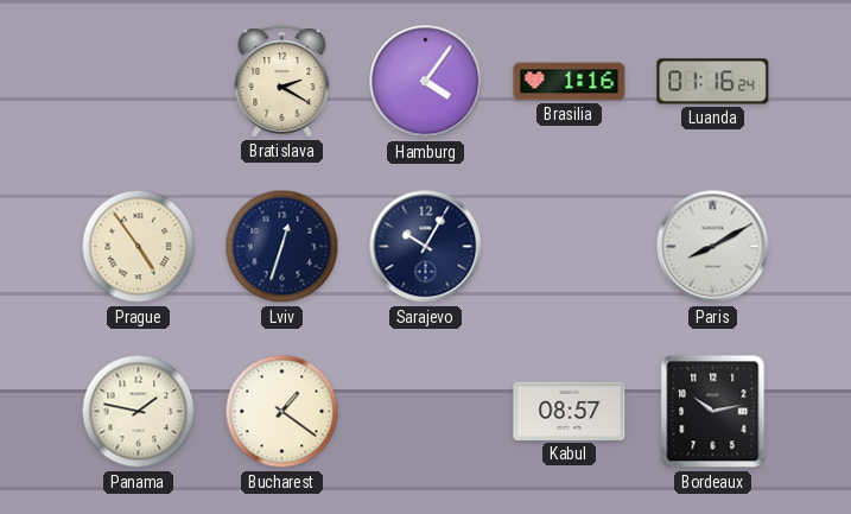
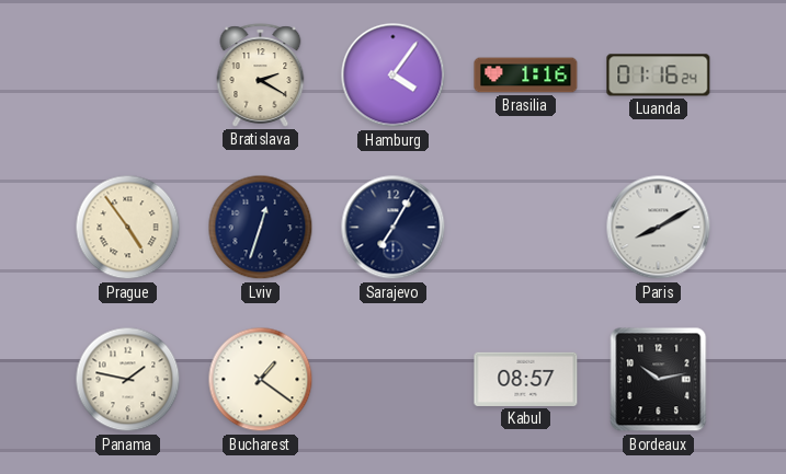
Sarajevo: 10:05 -> 7:05 (394, 228)
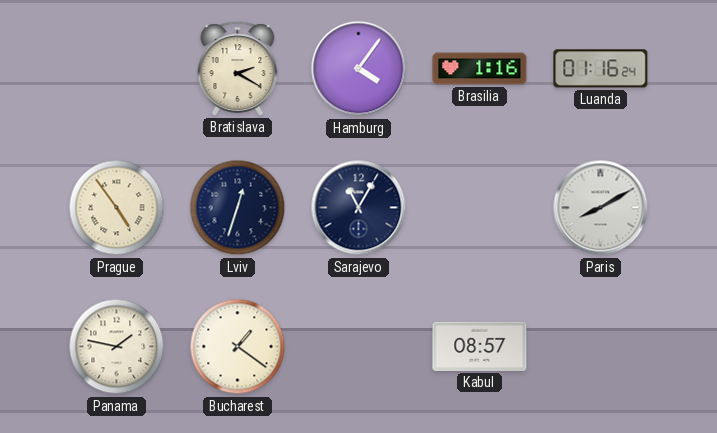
Sarajevo: 7:05 -> 11:05 (359, 208)
Bordeaux: 10:13 -> none (659, 380)
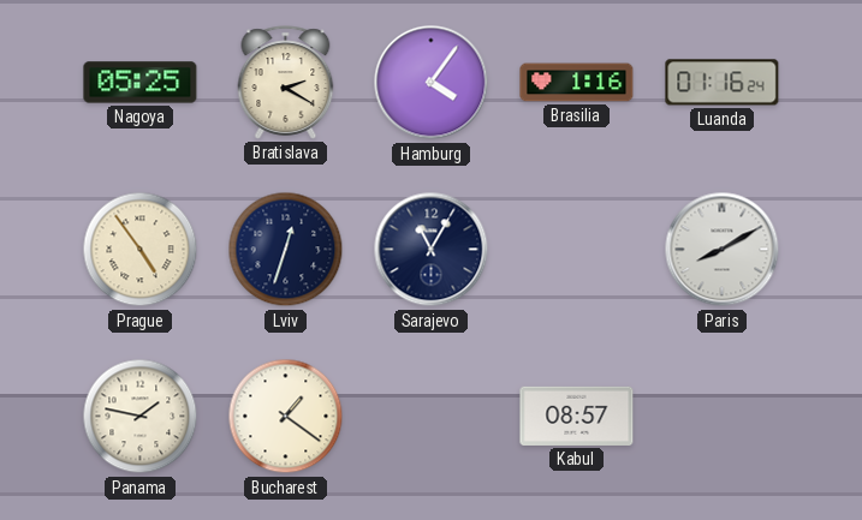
Nagoya: none -> 05:25 (141, 83)
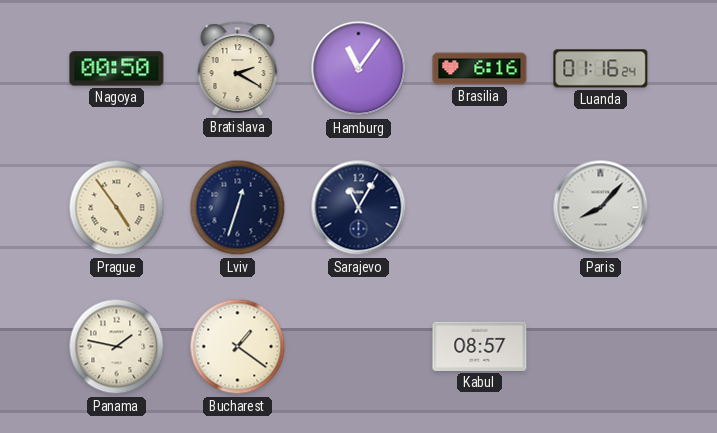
Nagoya: 05:25 -> 00:50 (117, 69)
Hamburg: 4:06 -> 11:06 (359, 69)
Brasilia: 1:16 -> 6:16 (480, 69)
Paris: 8:10 -> 8:07 (601, 208)
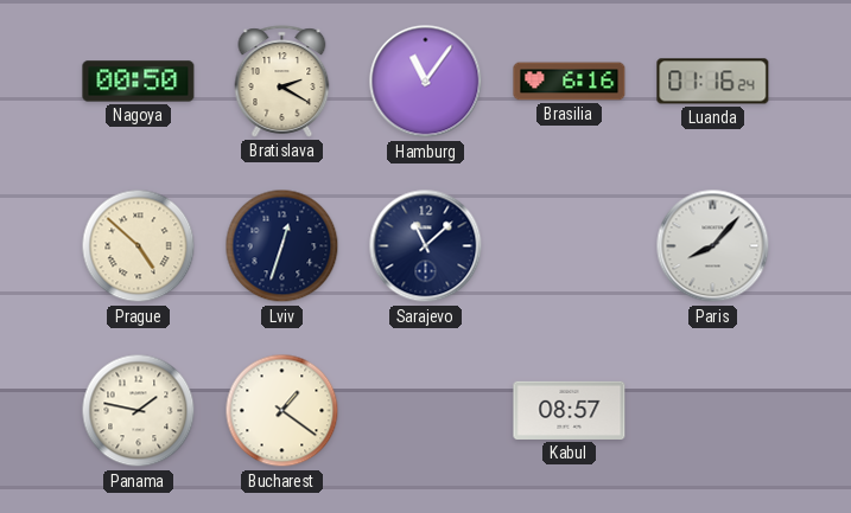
Prague: 4:54 -> 4:52 (139, 246)
Sarajevo: 11:05 -> 11:08 (426, 246)
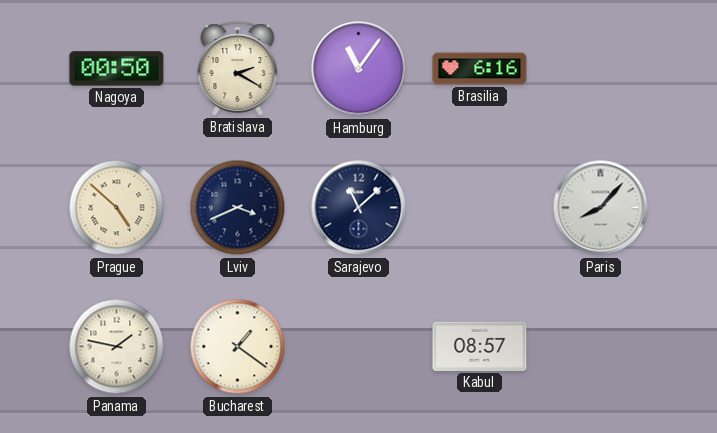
Luanda: 01:16 -> none (713, 82)
Lviv: 12:33 -> 3:41 (238, 208)
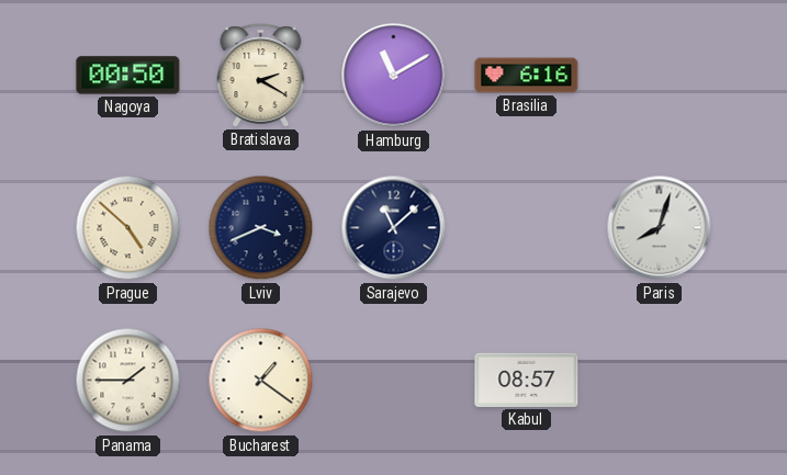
Hamburg: 11:06 -> 11:10 (394, 76)
Paris: 8:07 -> 8:03 (660, 228)
Panama: 1:47 -> 1:45 (128, 381)
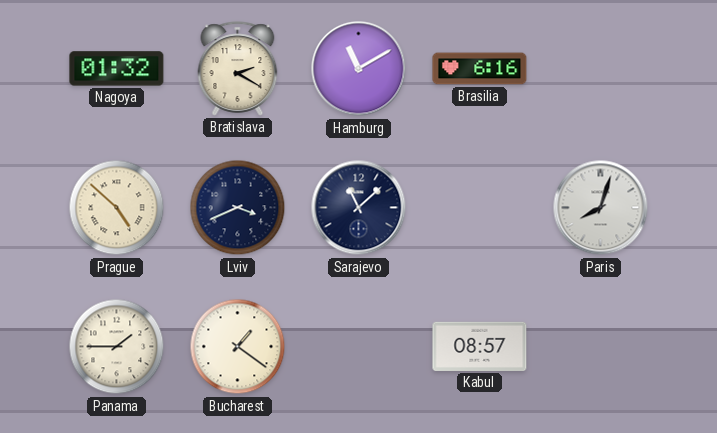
Nagoya: 00:50 -> 01:32 (117, 69)
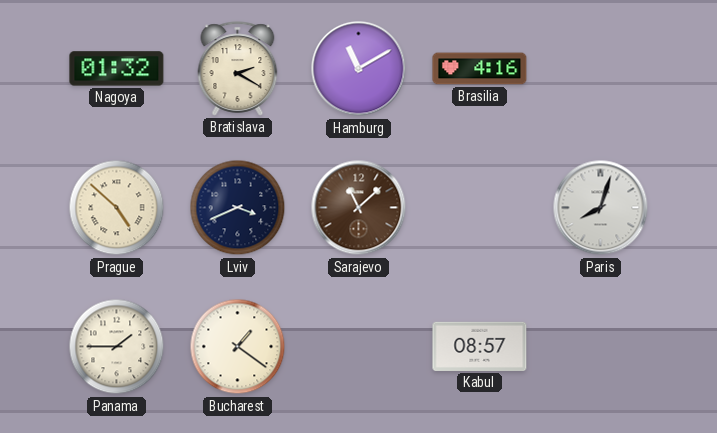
Brasilia: 6:16 -> 4:16 (480, 69)
Sarajevo dial: navy -> brown (359, 208)
